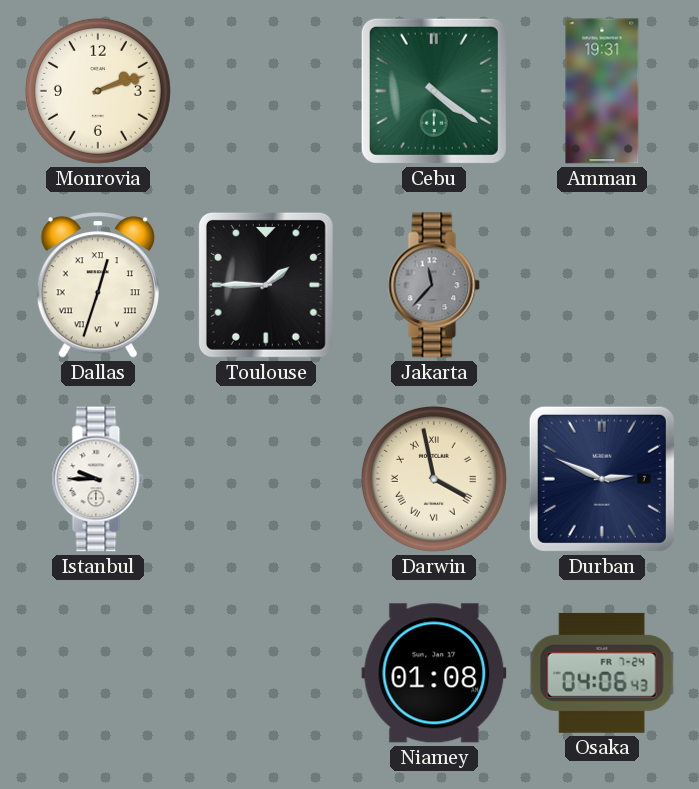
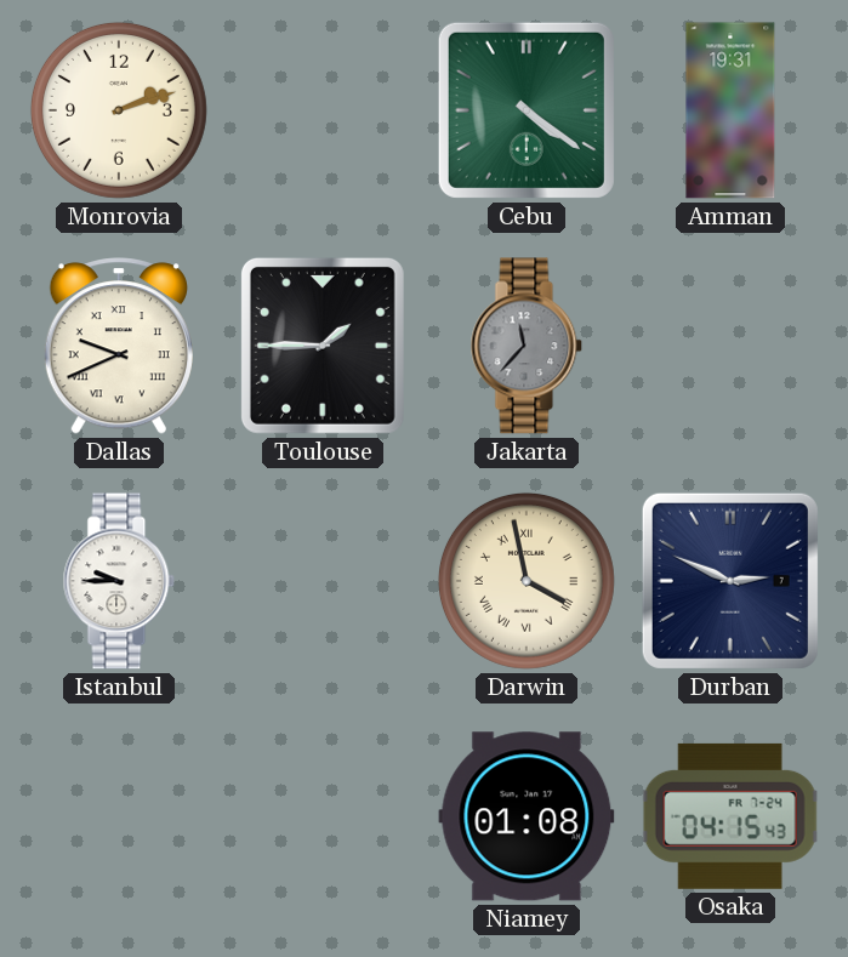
Dallas: 12:33 -> 9:41 (119, 346)
Osaka: 04:06 -> 04:15 (730, 816)
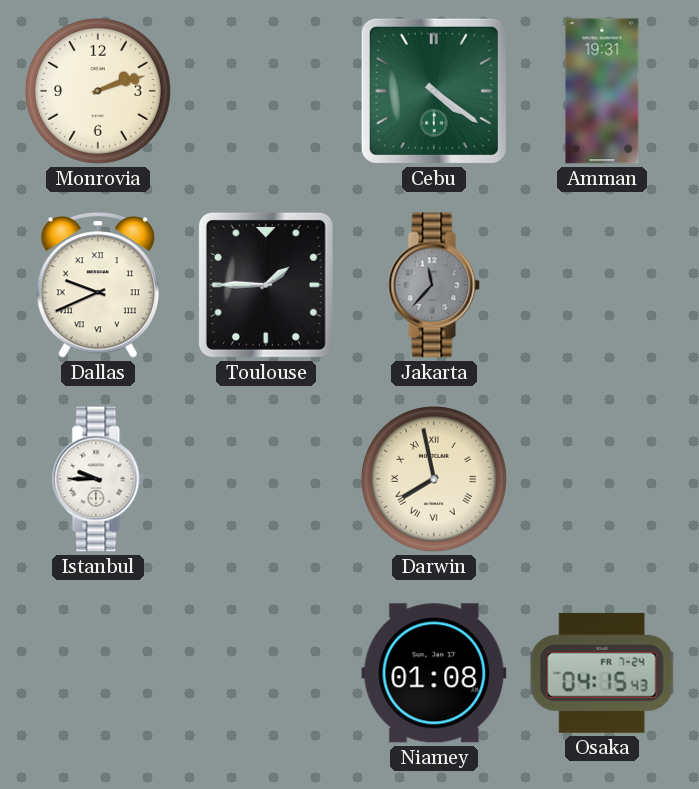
Darwin: 3:58 -> 7:58 (434, 479)
Durban: 2:49 -> none (730, 581)
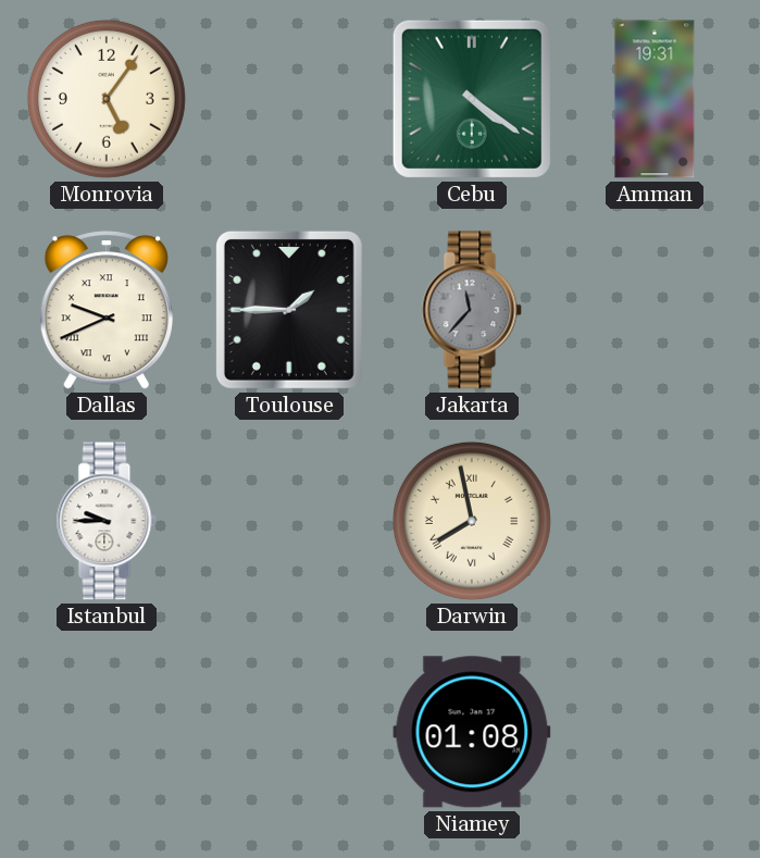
Monrovia: 2:12 -> 5:06 (107, 99)
Osaka: 04:15 -> none (602, 673)
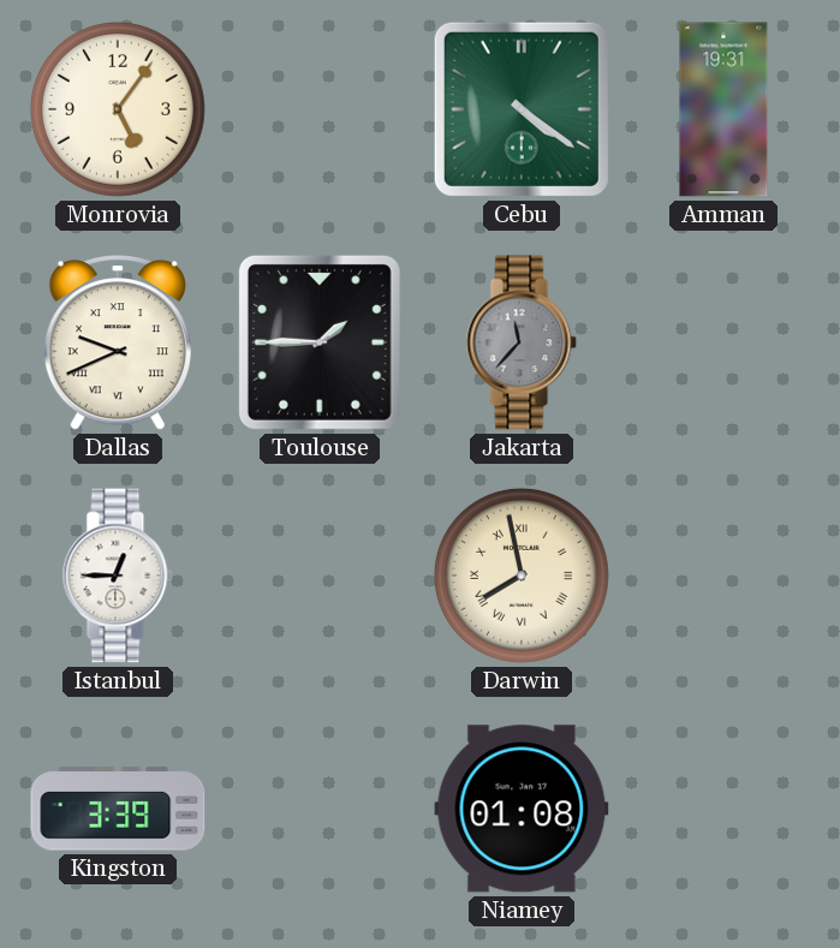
Istanbul: 9:45 -> 12:45 (118, 576)
Kingston: none -> 3:39 (118, 809)
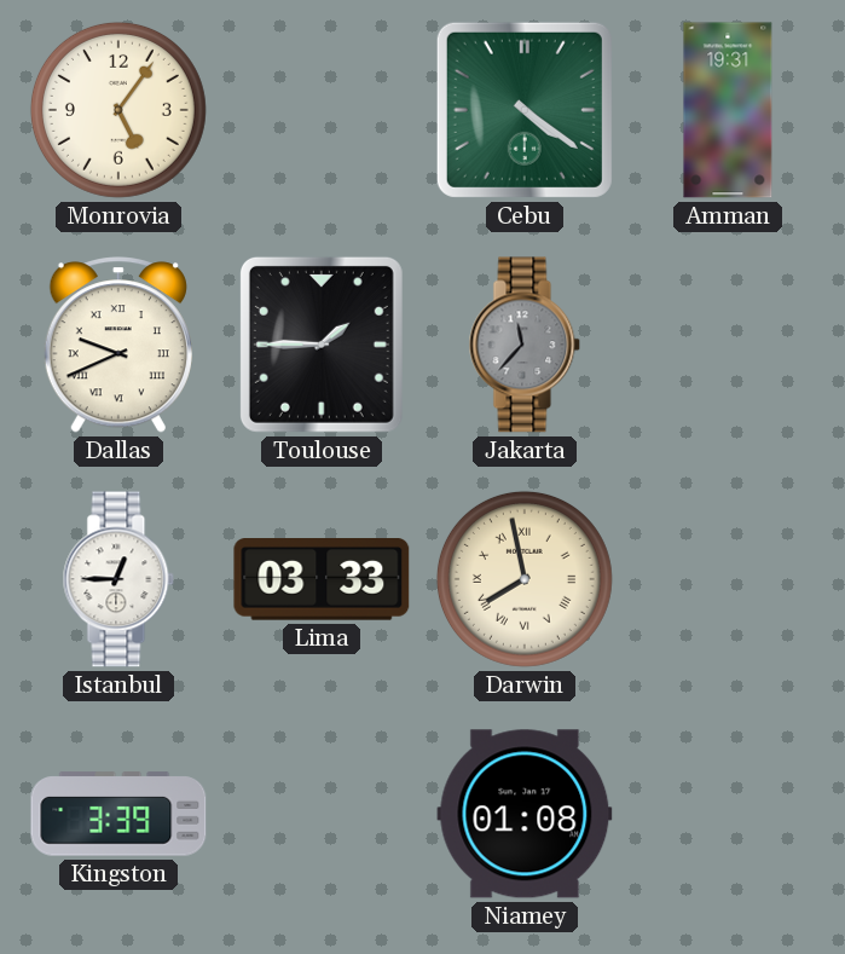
Lima: none -> 03:33 (322, 580)
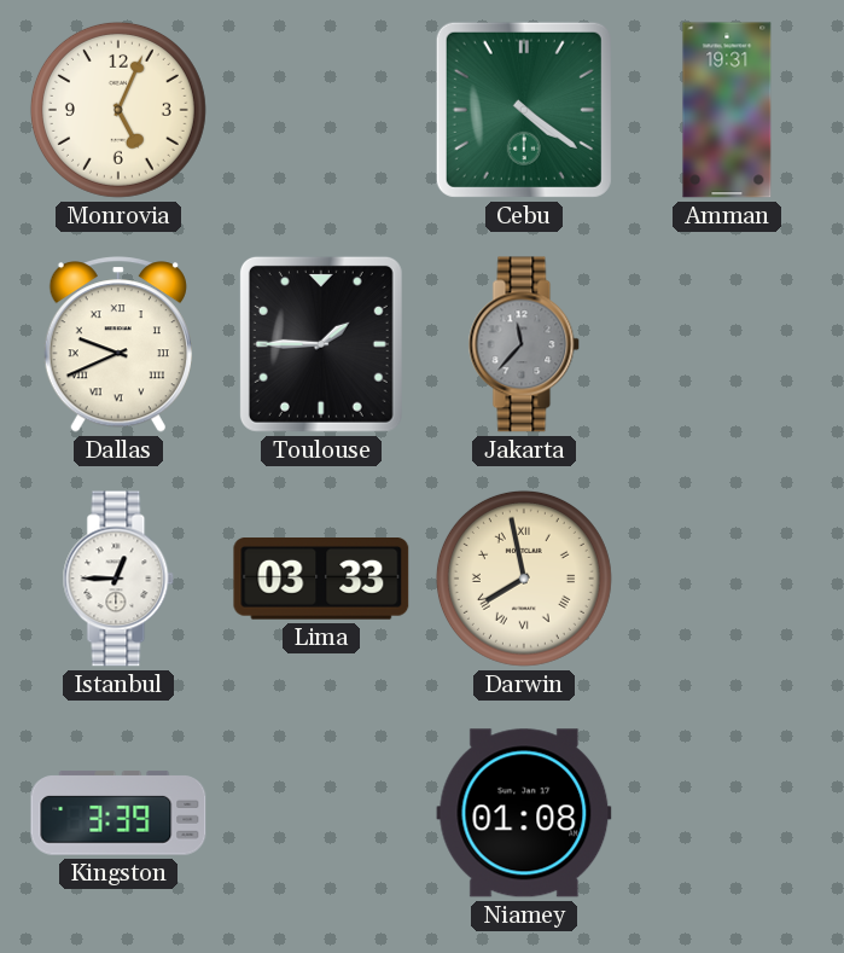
Monrovia: 5:06 -> 5:04 (118, 110)
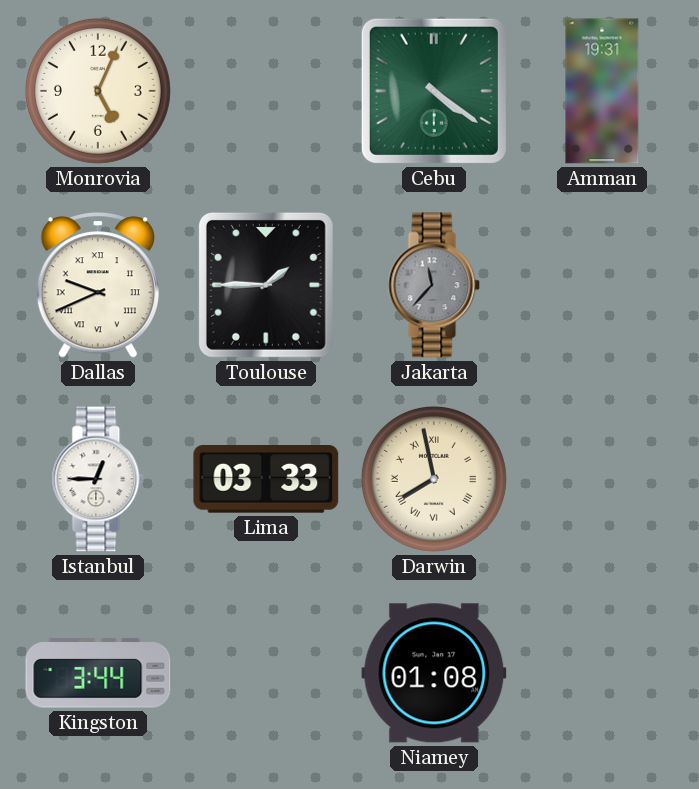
Kingston: 3:39 -> 3:44 (98, 673)
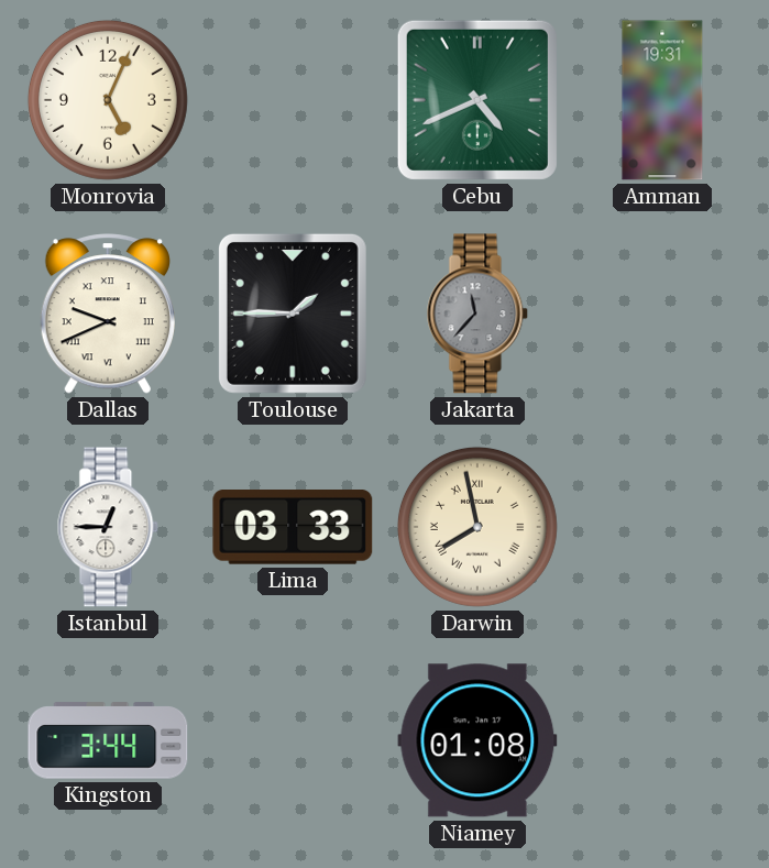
Cebu: 4:21 -> 4:41 (477, 100)
